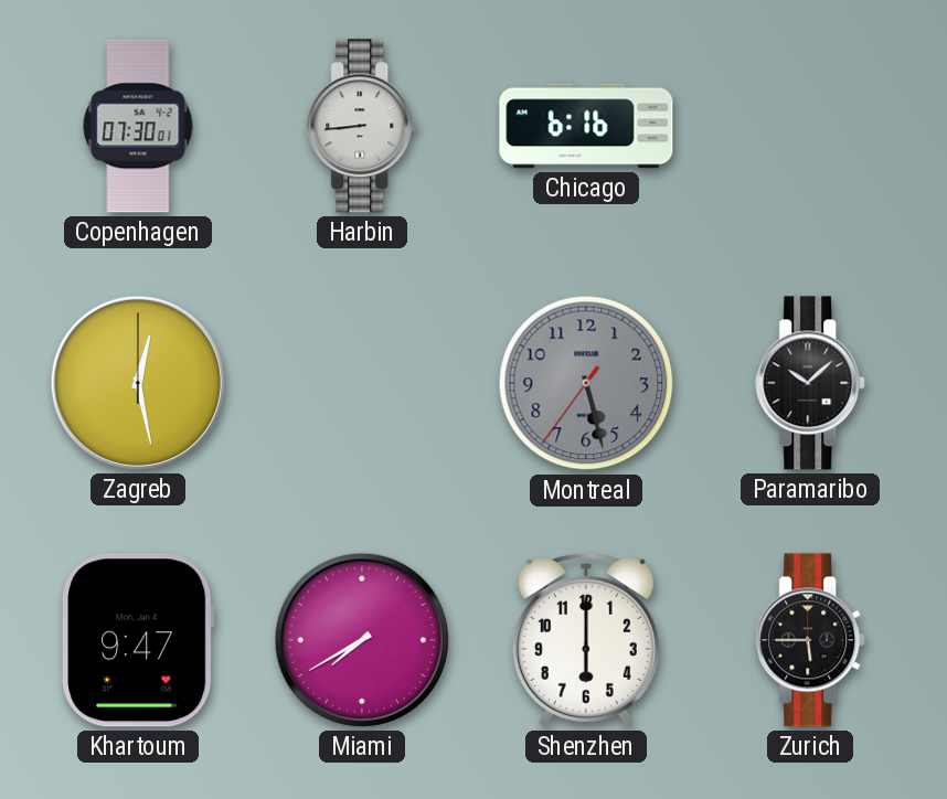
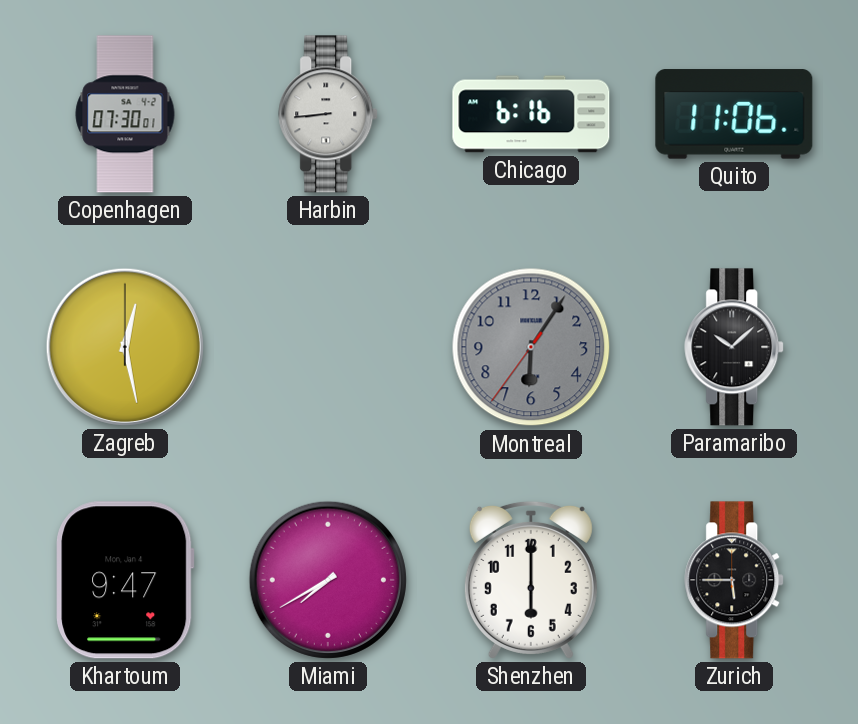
Quito: none -> 11:06 (734, 114)
Montreal: 5:27 -> 6:05 (531, 347)
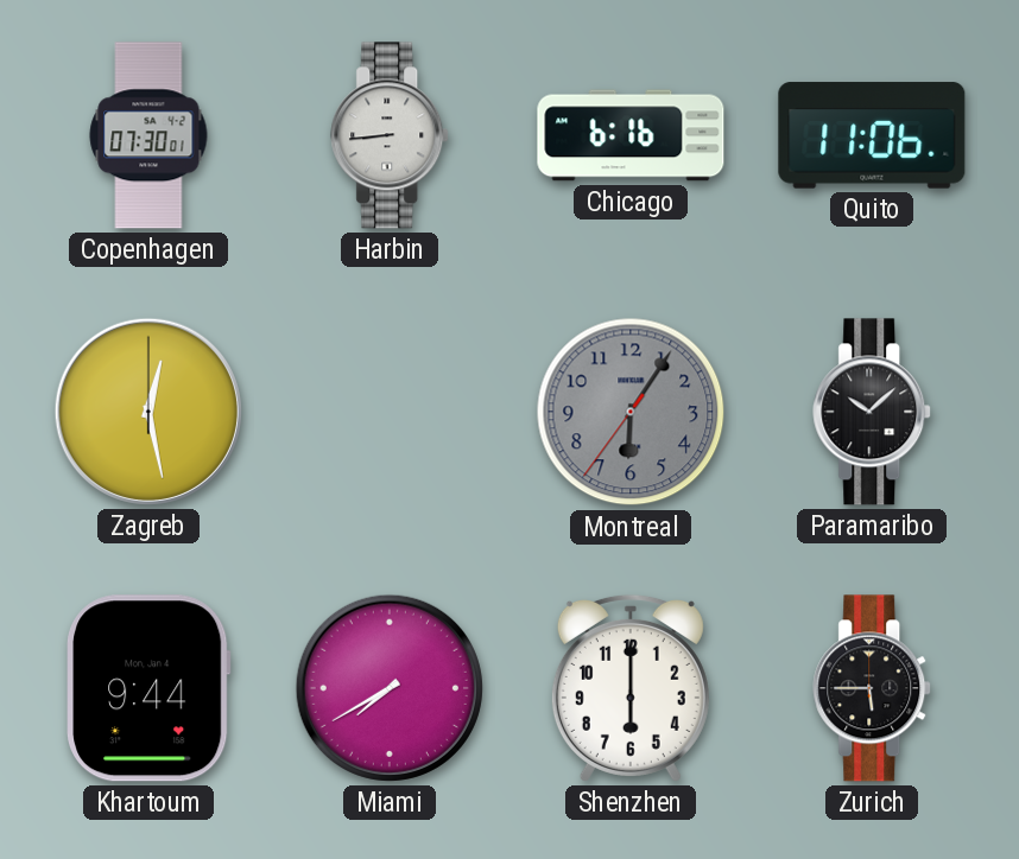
Khartoum: 9:47 -> 9:44 (148, 688)
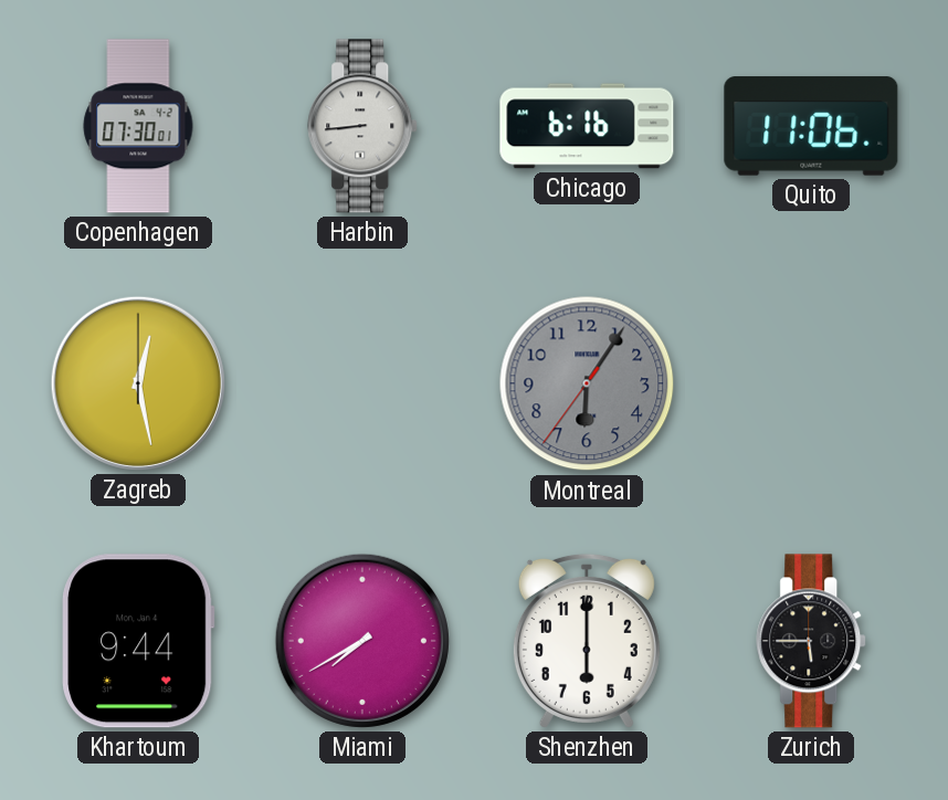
Paramaribo: 10:08 -> none (873, 412)
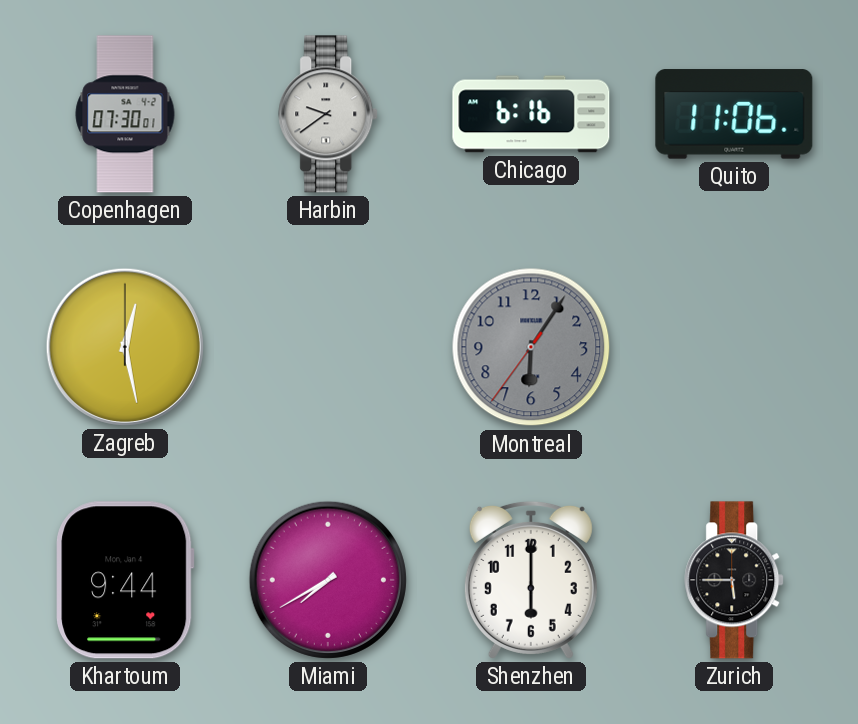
Harbin: 8:44 -> 9:39 (329, 114)
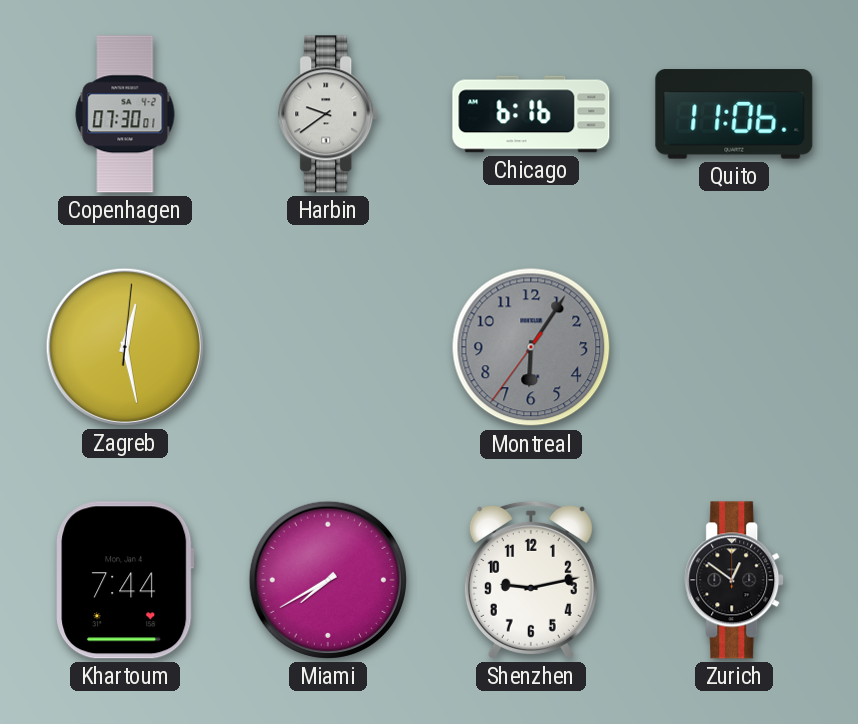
Zagreb: 12:28:00 -> 12:28:01 (125, 347)
Khartoum: 9:44 -> 7:44 (125, 580)
Shenzhen: 6:00 -> 9:13 (531, 580)
Zurich: 5:45 -> 12:51 (735, 580)
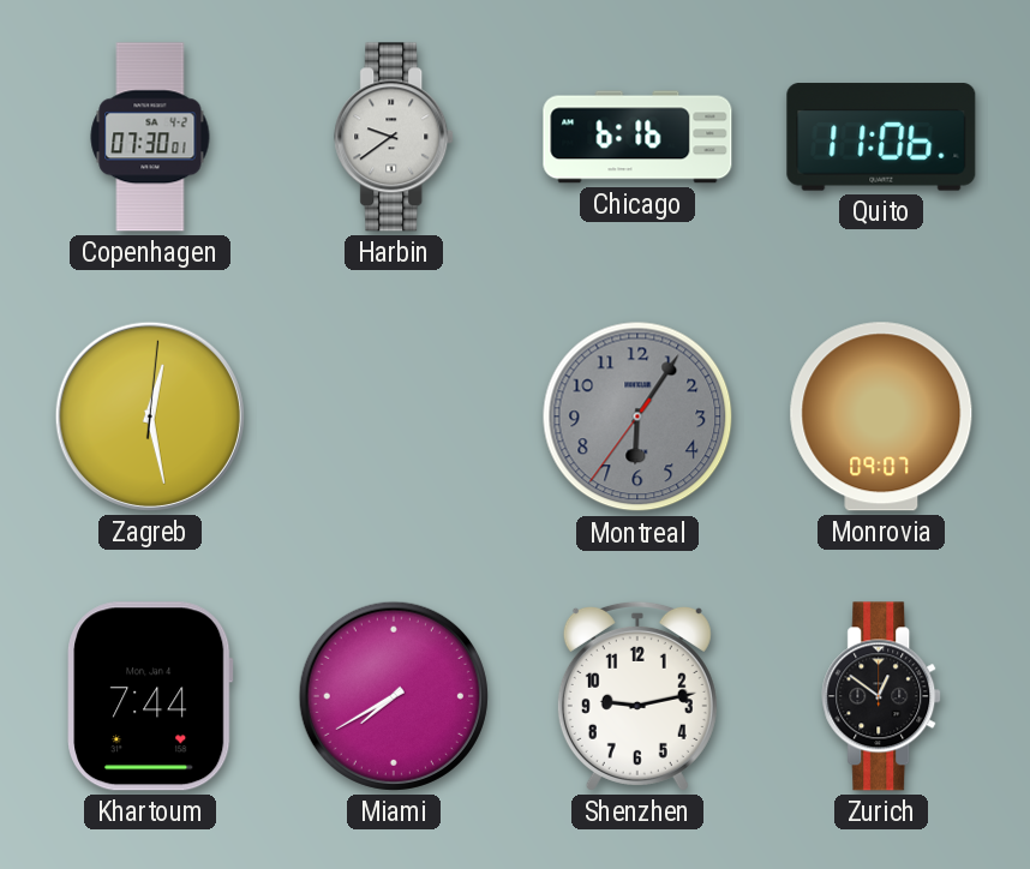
Monrovia: none -> 09:07 (881, 416)
